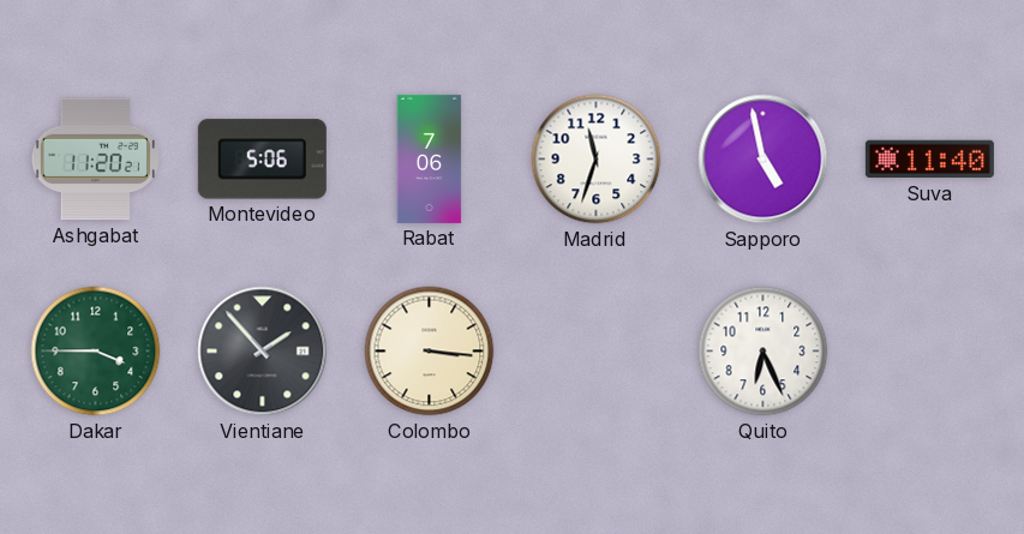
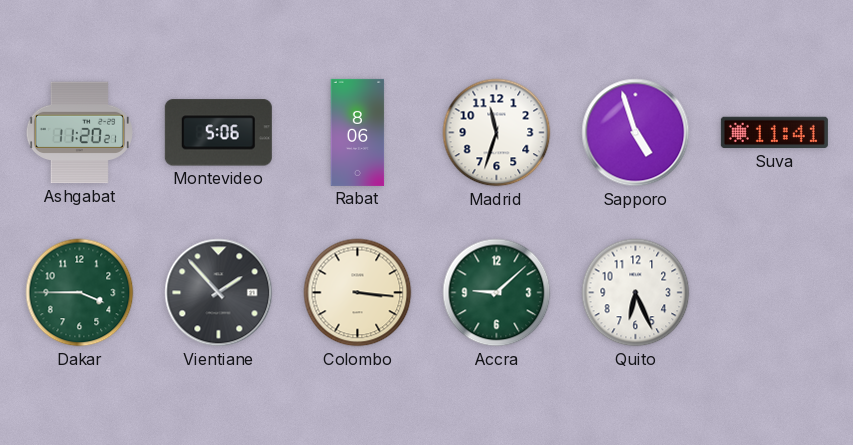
Rabat: 7:06 -> 8:06 (358, 132)
Sapporo: 4:58 -> 4:57 (636, 133)
Suva: 11:40 -> 11:41 (774, 133)
Accra: none -> 9:08 (497, 293)
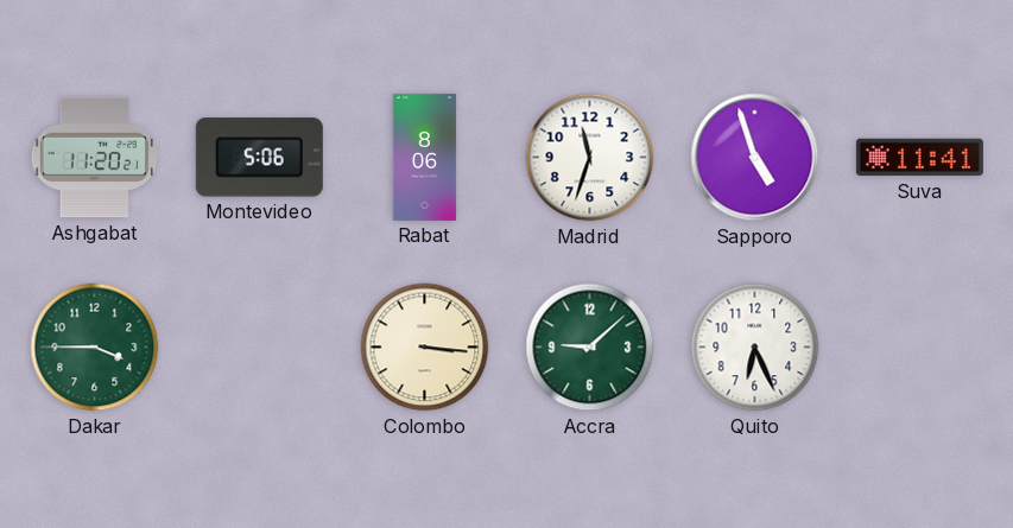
Vientiane: 1:53 -> none (219, 293)
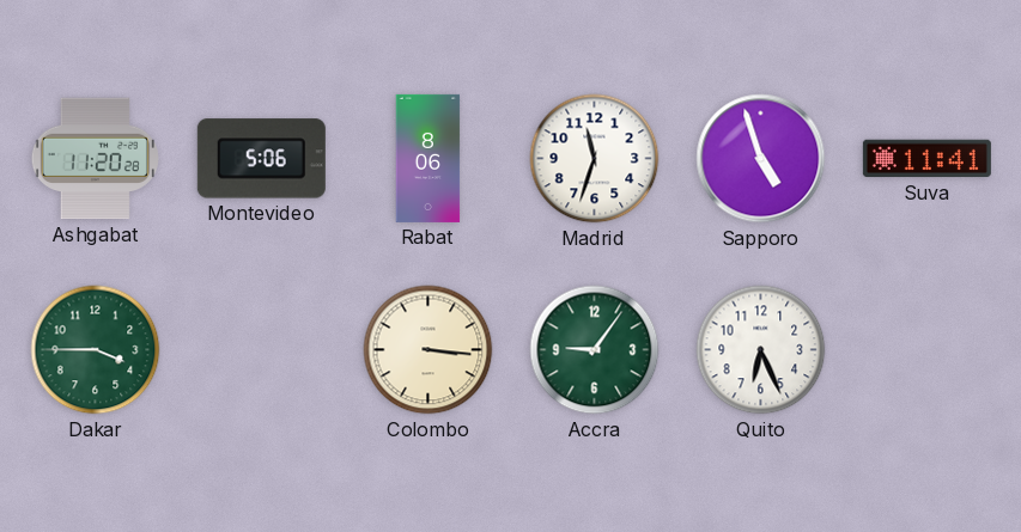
Ashgabat: 11:20:21 -> 11:20:28 (95, 159)
Accra: 9:08 -> 9:06 (595, 350)
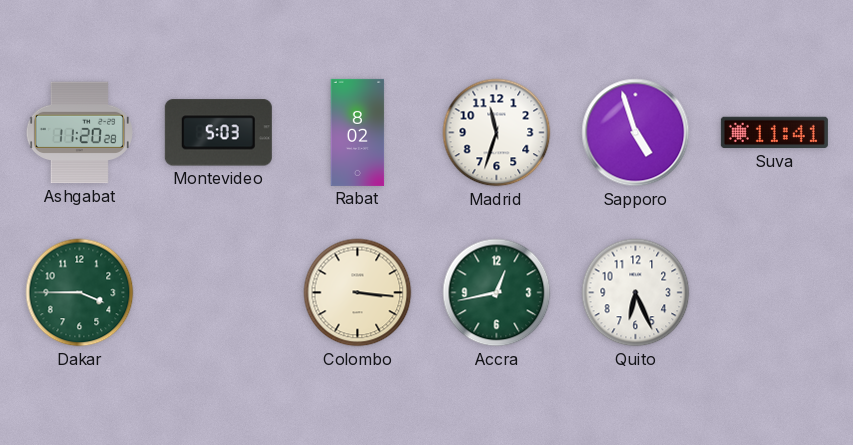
Montevideo: 5:06 -> 5:03 (218, 133)
Rabat: 8:06 -> 8:02 (358, 132)
Accra: 9:06 -> 12:43 (497, 293)
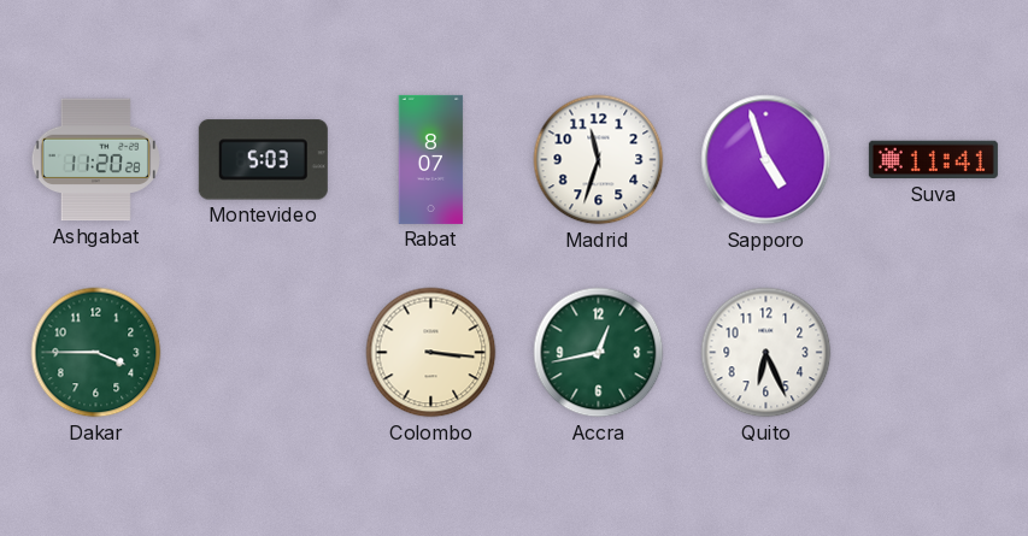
Rabat: 8:02 -> 8:07 (431, 159)
